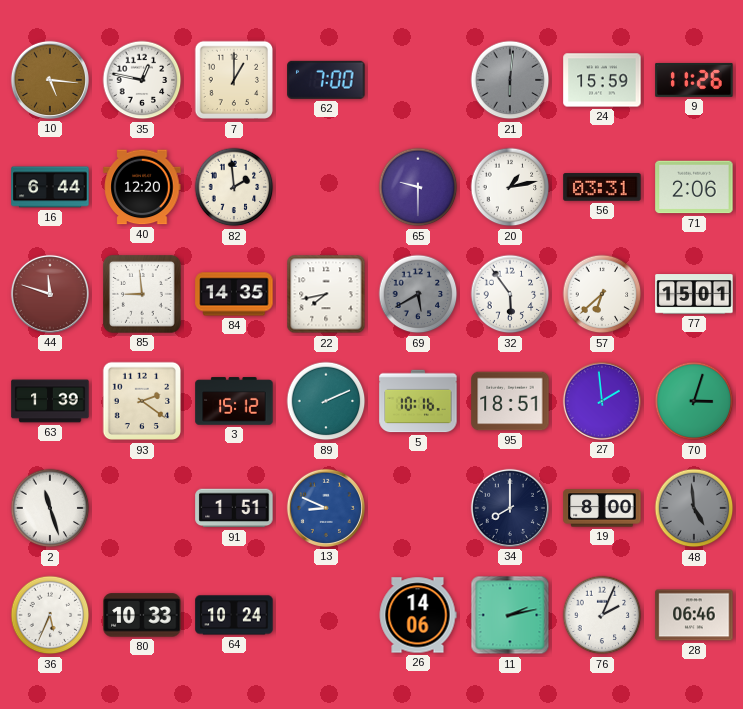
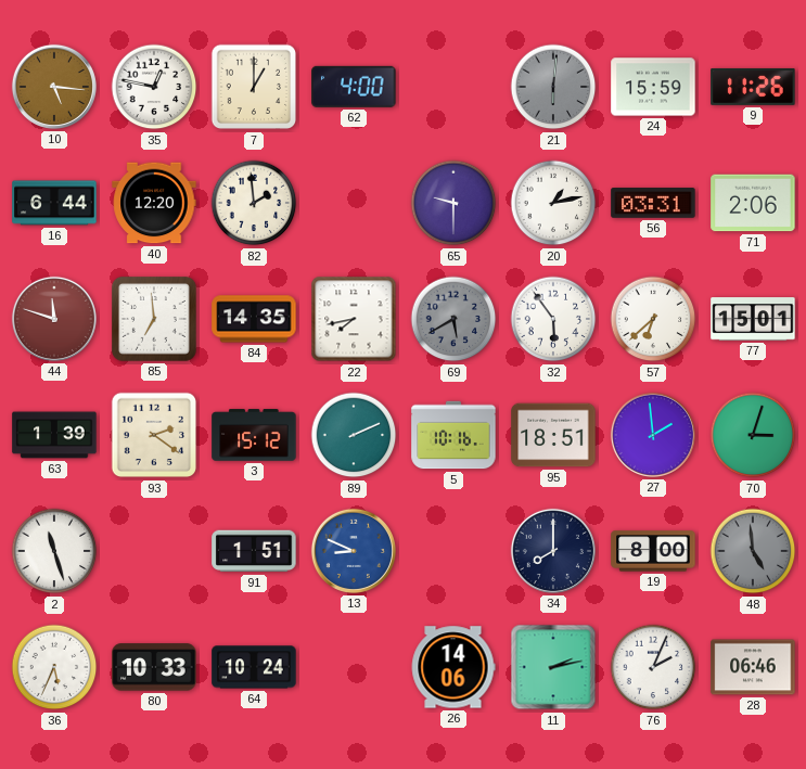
62: 7:00 -> 4:00 (354, 87)
85: 8:59 -> 6:59 (155, 320)
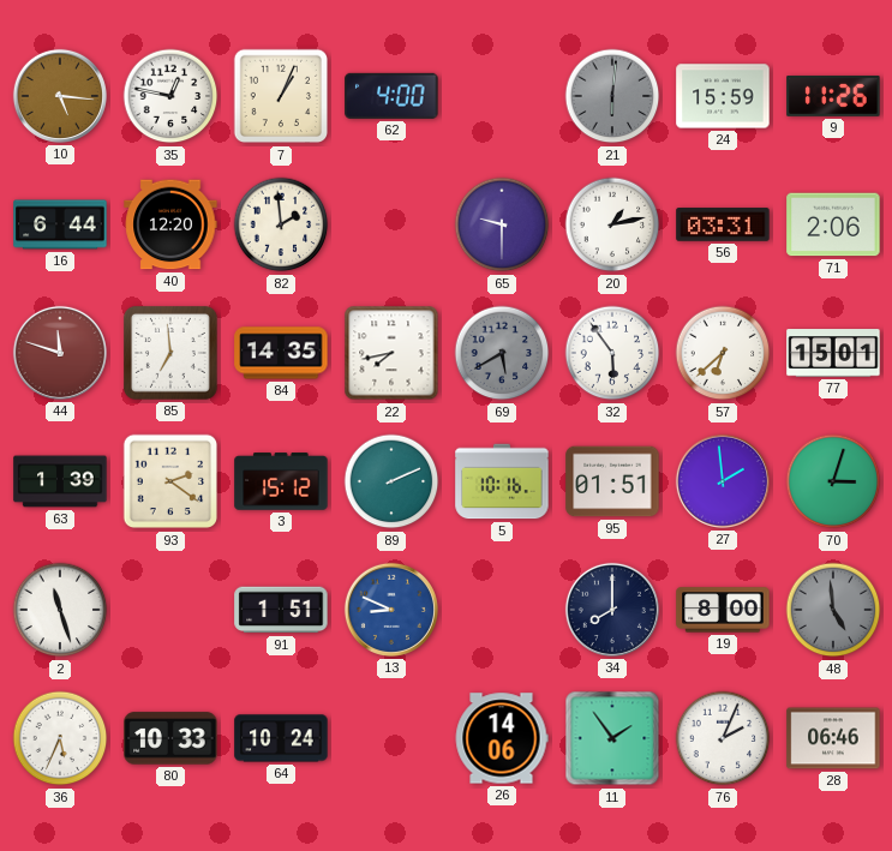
7: 1:00 -> 1:04 (281, 96)
95: 18:51 -> 01:51 (612, 481)
11: 2:13 -> 1:54 (612, 738)
